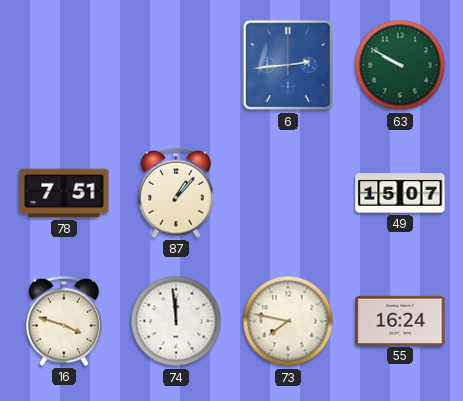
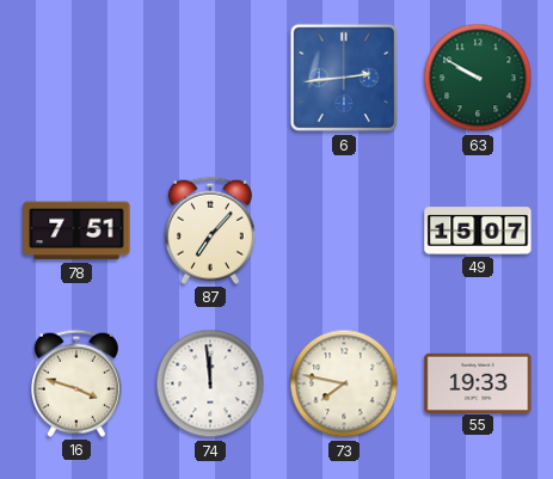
87: 1:07 -> 7:07 (210, 231)
55: 16:24 -> 19:33 (478, 382)
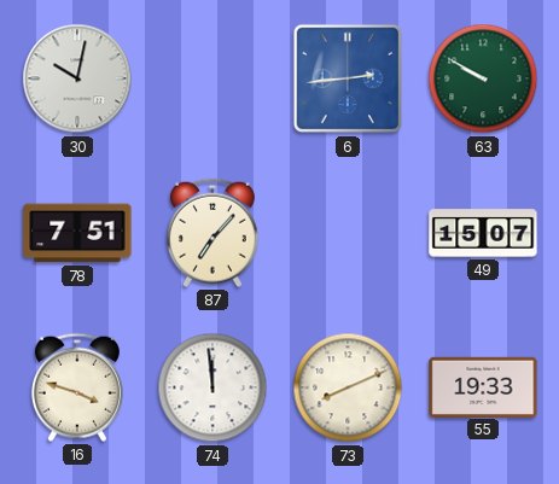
30: none -> 10:02 (77, 78)
73: 7:47 -> 8:11 (348, 387)
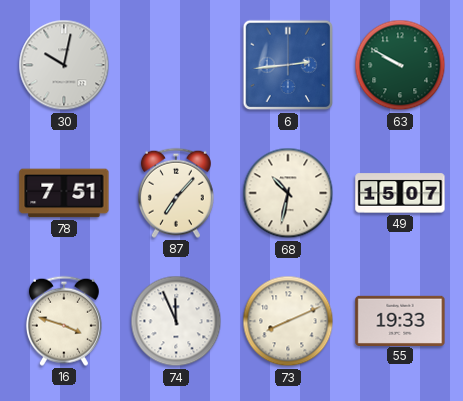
68: none -> 10:32 (288, 193)
74: 11:59 -> 11:56 (176, 321)
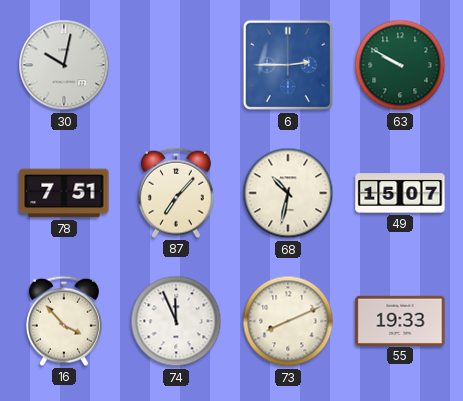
6: 2:44 -> 2:45 (288, 65)
16: 3:48 -> 3:53 (64, 321)
